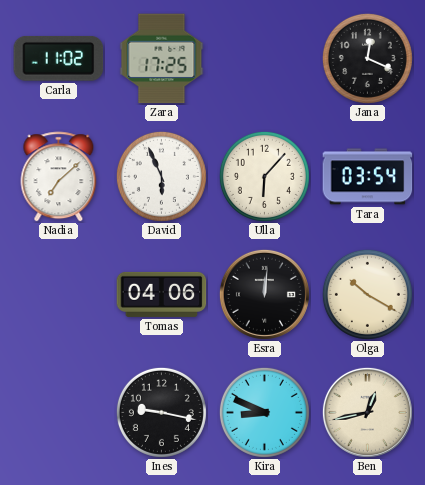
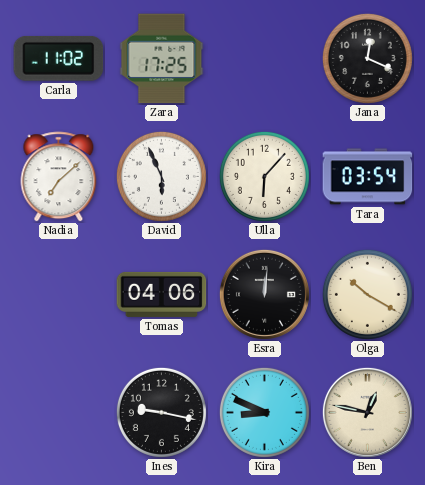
Ben: 12:43 -> 12:47 (367, 412)
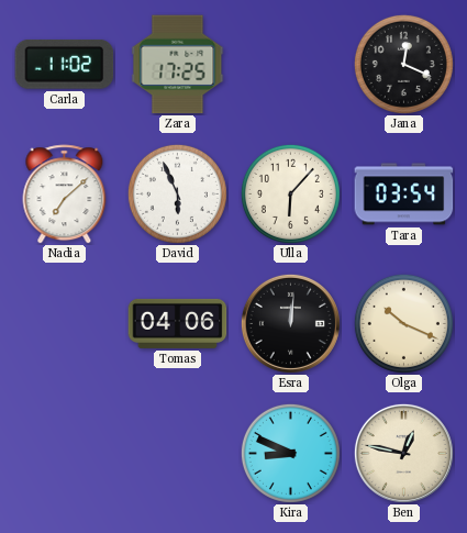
Olga: 10:20 -> 10:19 (403, 323)
Ines: 9:17 -> none (161, 412)
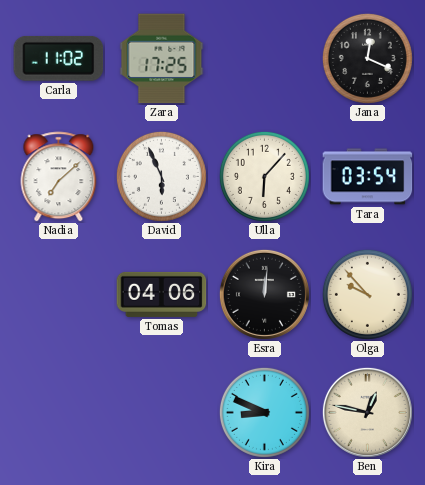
Olga: 10:19 -> 9:53 (367, 294)
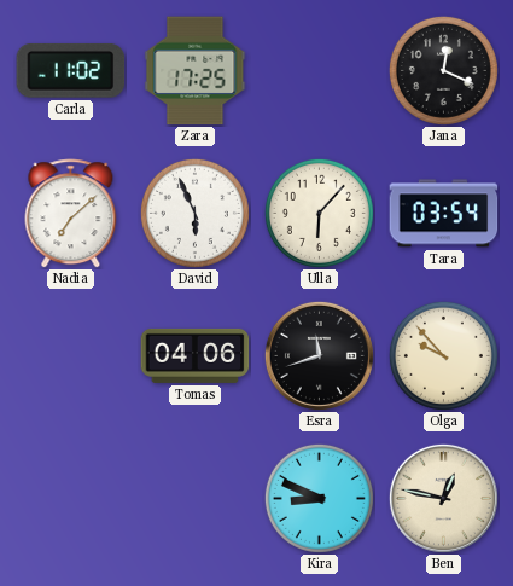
Esra: 12:01 -> 11:42 (319, 355)
